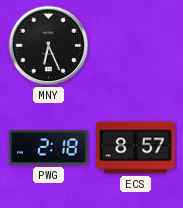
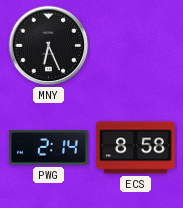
PWG: 2:18 -> 2:14 (49, 148)
ECS: 8:57 -> 8:58 (136, 148)
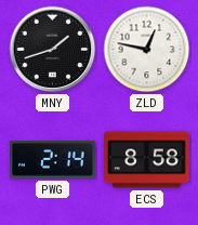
MNY: 6:26 -> 1:42 (53, 50)
ZLD: none -> 12:47 (147, 50)
